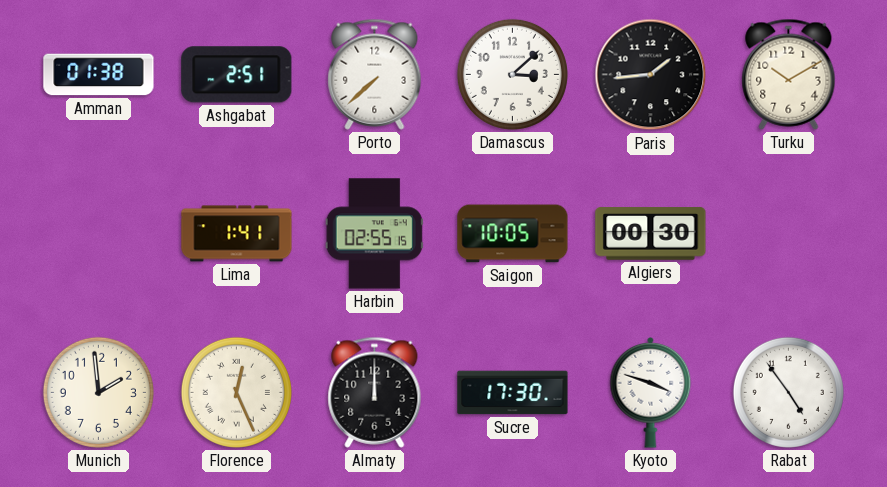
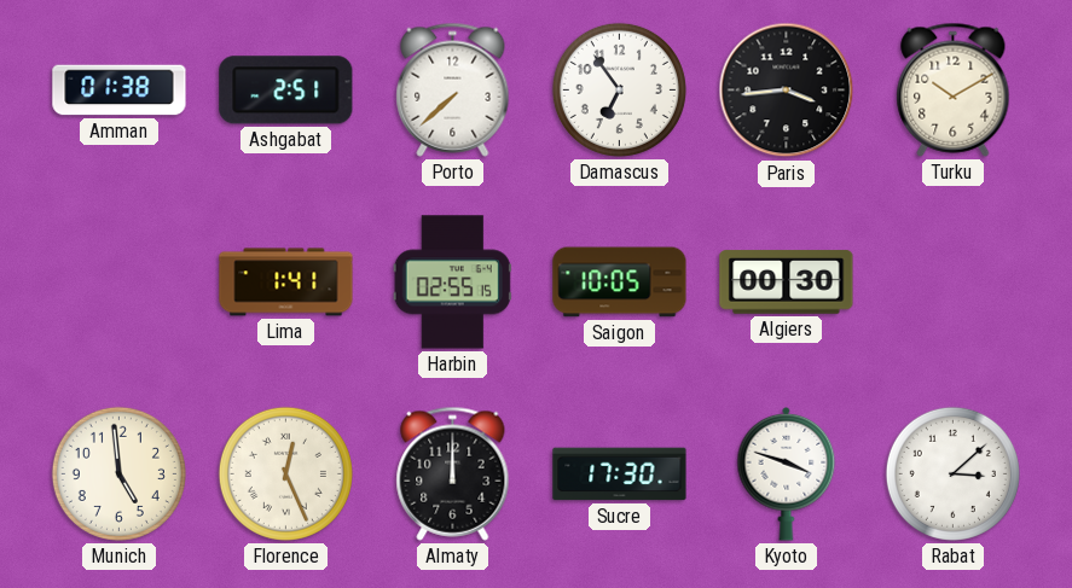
Damascus: 3:08 -> 6:54 (619, 89)
Paris: 1:44 -> 3:44 (787, 91)
Munich: 1:59 -> 4:59 (118, 473)
Rabat: 4:54 -> 3:08 (952, 473)
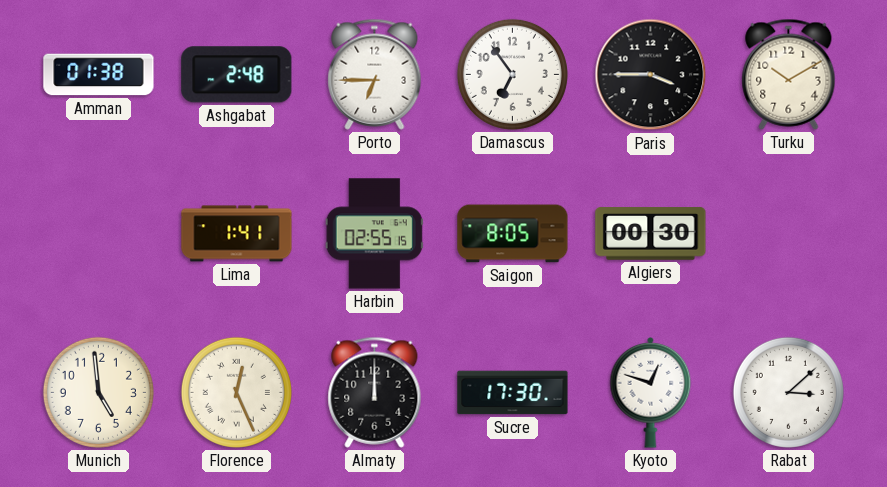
Ashgabat: 2:51 -> 2:48 (237, 75)
Porto: 7:38 -> 6:45 (375, 74)
Paris: 3:44 -> 3:45 (651, 75)
Saigon: 10:05 -> 8:05 (513, 234)
Kyoto: 3:48 -> 12:48 (651, 392)
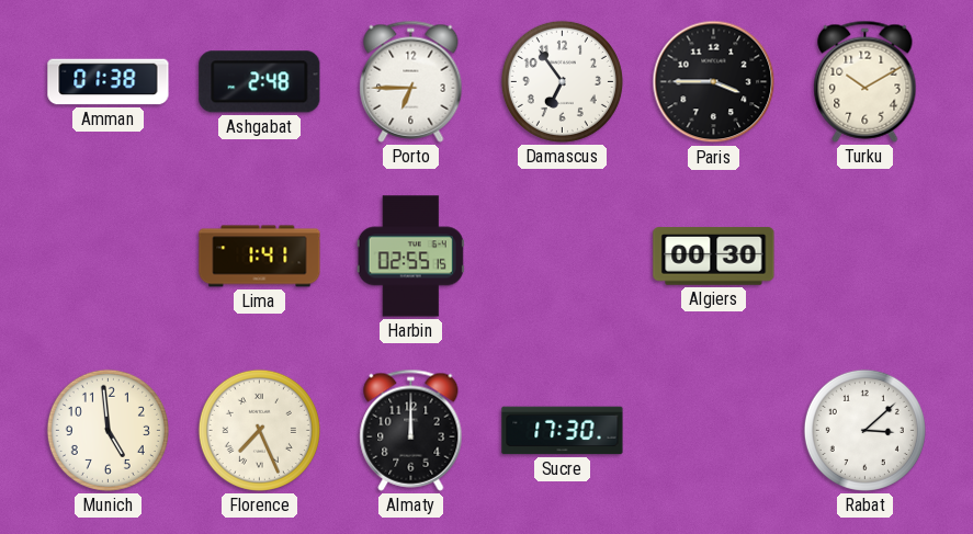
Saigon: 8:05 -> none (513, 234)
Florence: 12:26 -> 7:26 (259, 430)
Kyoto: 12:48 -> none (651, 392)
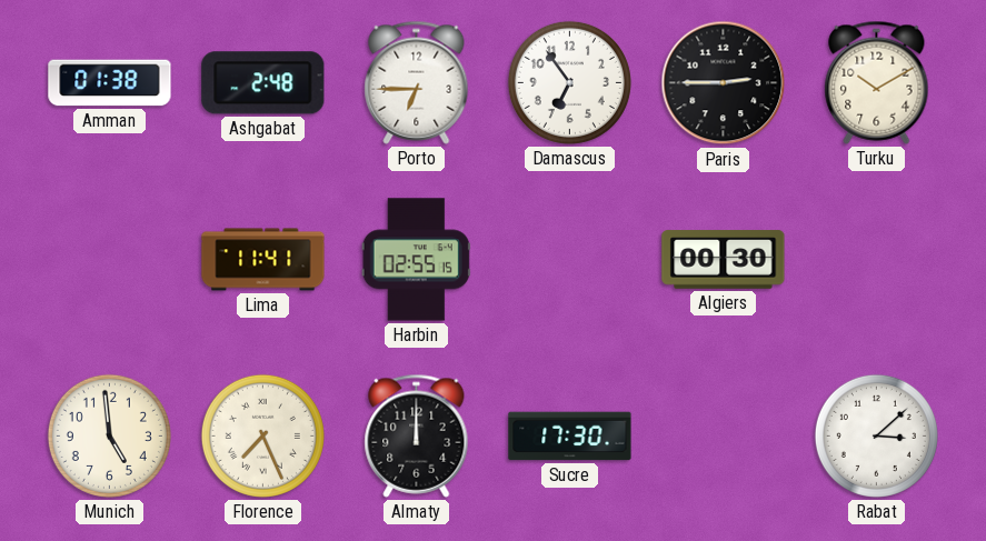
Paris: 3:45 -> 2:45 (724, 83)
Lima: 1:41 -> 11:41 (263, 260)
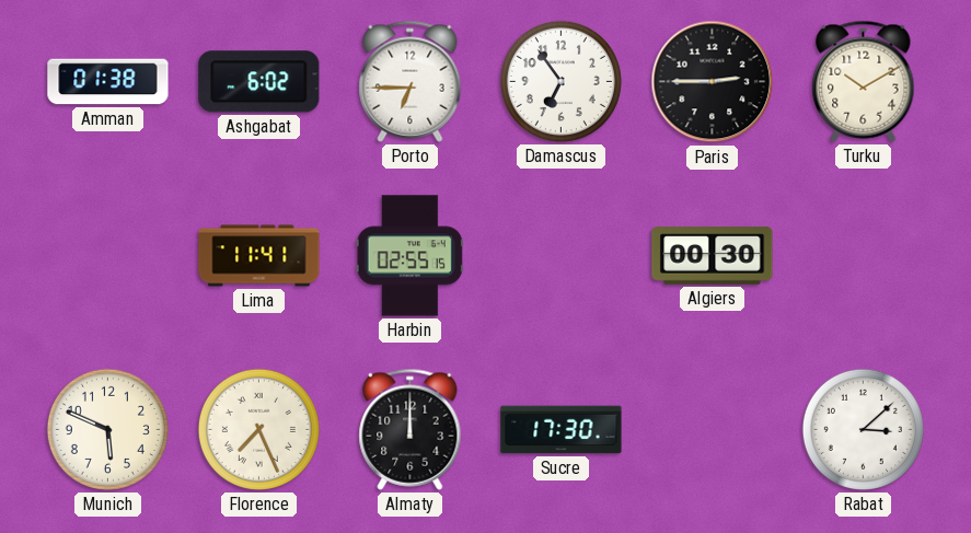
Ashgabat: 2:48 -> 6:02 (259, 82)
Munich: 4:59 -> 5:49 (107, 429)
